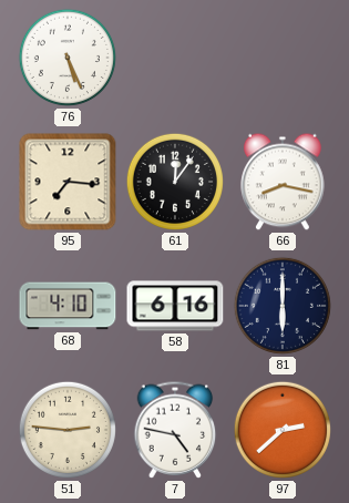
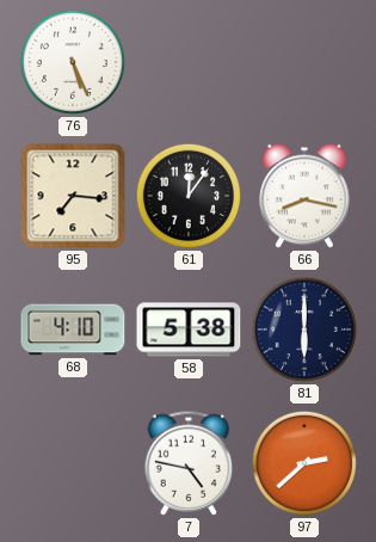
58: 6:16 -> 5:38 (189, 329)
51: 2:46 -> none (68, 430)
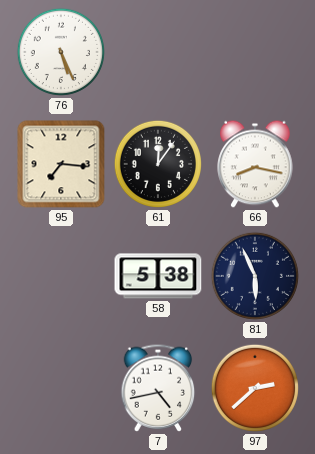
68: 4:10 -> none (73, 329)
81: 6:00 -> 5:56 (255, 276)
7: 4:47 -> 4:43 (158, 388)
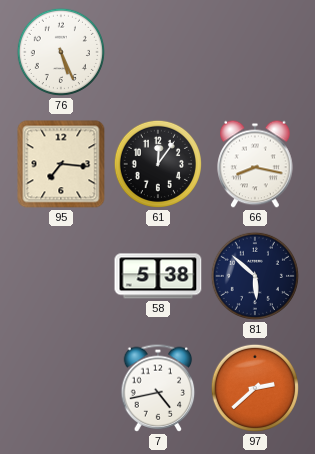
81: 5:56 -> 5:52 (255, 276)
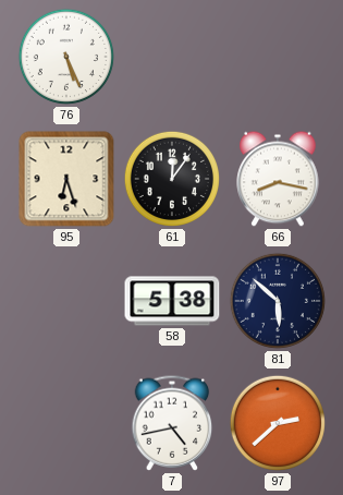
95: 7:16 -> 6:27 (66, 179)
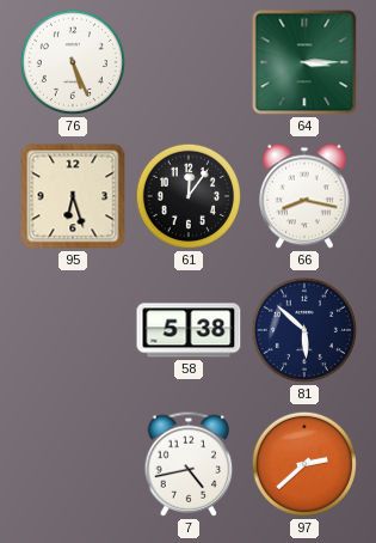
64: none -> 3:15 (304, 62)
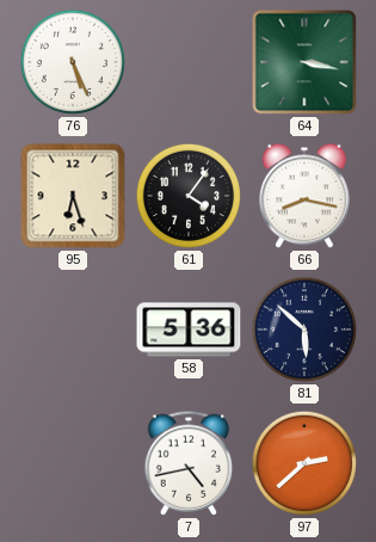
64: 3:15 -> 3:17 (304, 62)
61: 12:06 -> 4:06 (189, 196)
58: 5:38 -> 5:36 (189, 329)
